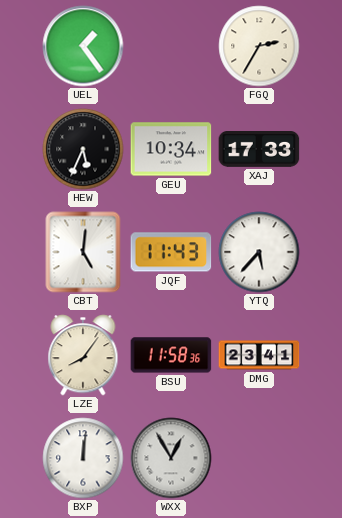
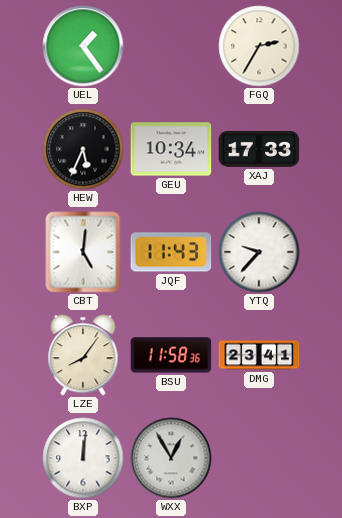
YTQ: 5:37 -> 9:37 (259, 252)
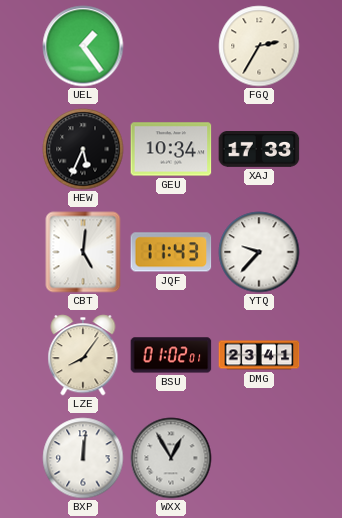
BSU: 11:58 -> 01:02 (171, 355)
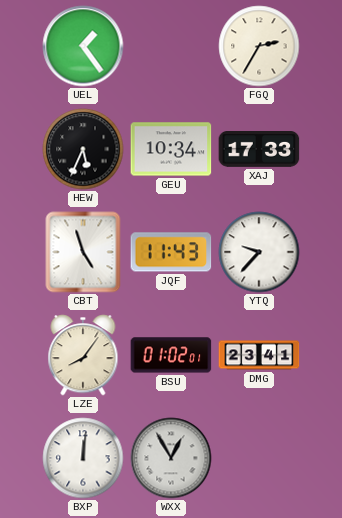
CBT: 5:01 -> 4:57 (83, 252)
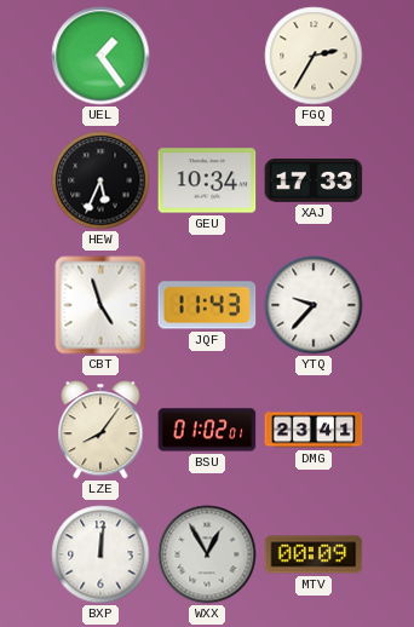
MTV: none -> 00:09 (314, 554)
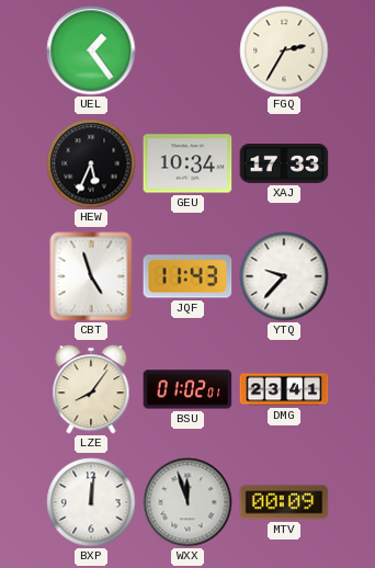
WXX: 12:55 -> 11:57 (187, 502)
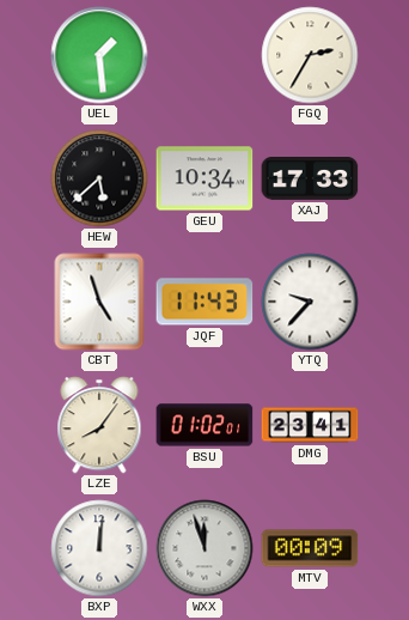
UEL: 1:24 -> 1:29 (99, 55)
HEW: 5:34 -> 5:38 (99, 178)
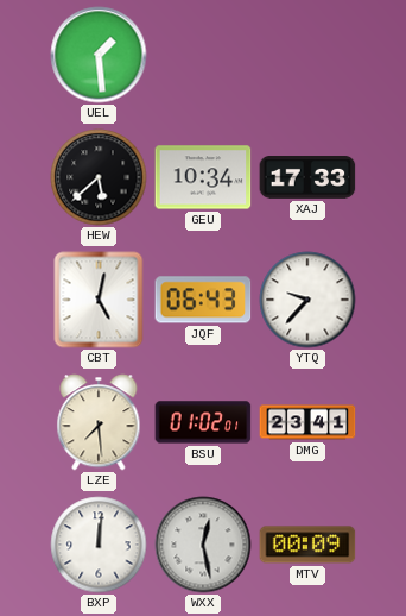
FGQ: 2:35 -> none (310, 55)
CBT: 4:57 -> 5:02 (99, 300)
JQF: 11:43 -> 06:43 (203, 300)
LZE: 8:06 -> 7:29 (99, 422)
WXX: 11:57 -> 12:28 (203, 545)
